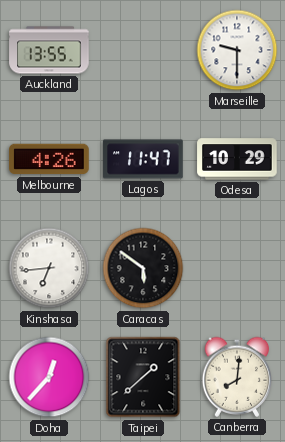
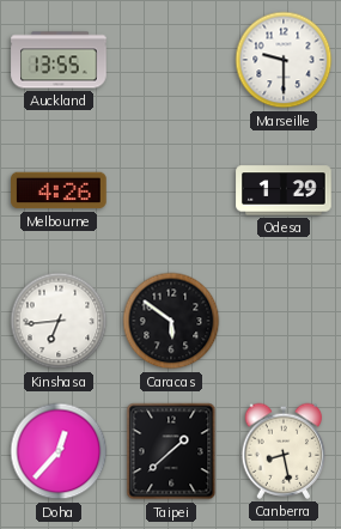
Lagos: 11:47 -> none (143, 159)
Odesa: 10:29 -> 1:29 (284, 190)
Canberra: 8:01 -> 8:28 (284, 451)
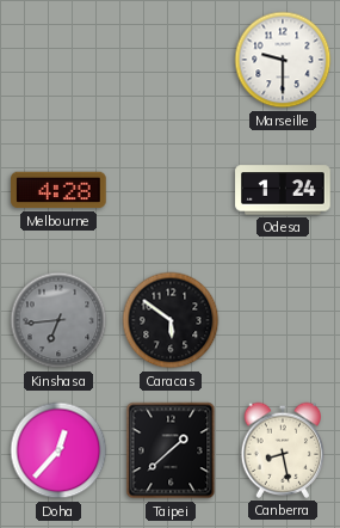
Auckland: 13:55 -> none (59, 60)
Melbourne: 4:26 -> 4:28 (58, 190)
Odesa: 1:29 -> 1:24 (283, 190)
Kinshasa dial: white -> grey (58, 320)
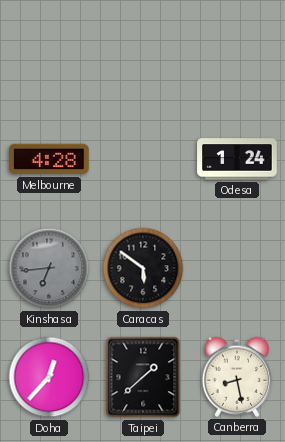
Marseille: 9:30 -> none (283, 60)
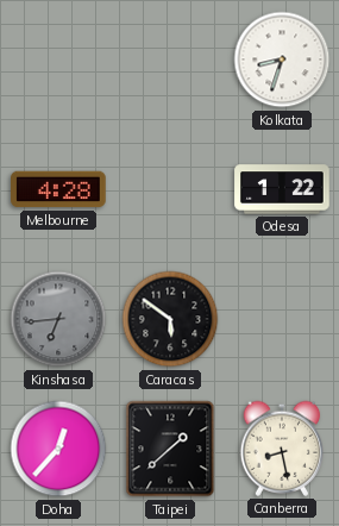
Kolkata: none -> 8:33 (282, 60)
Odesa: 1:24 -> 1:22 (282, 189)
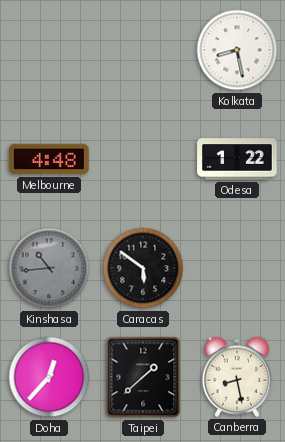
Kolkata: 8:33 -> 8:28 (237, 50)
Melbourne: 4:28 -> 4:48 (49, 159)
Kinshasa: 6:44 -> 10:44 (49, 268)
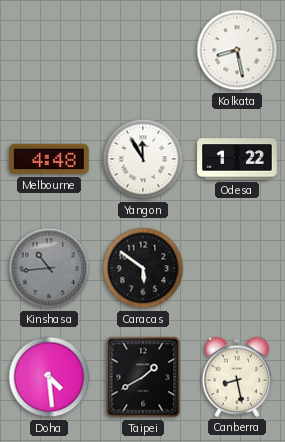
Yangon: none -> 11:55 (143, 159)
Doha: 12:37 -> 4:29 (49, 377)
Taipei: 1:38 -> 1:40 (143, 377)
